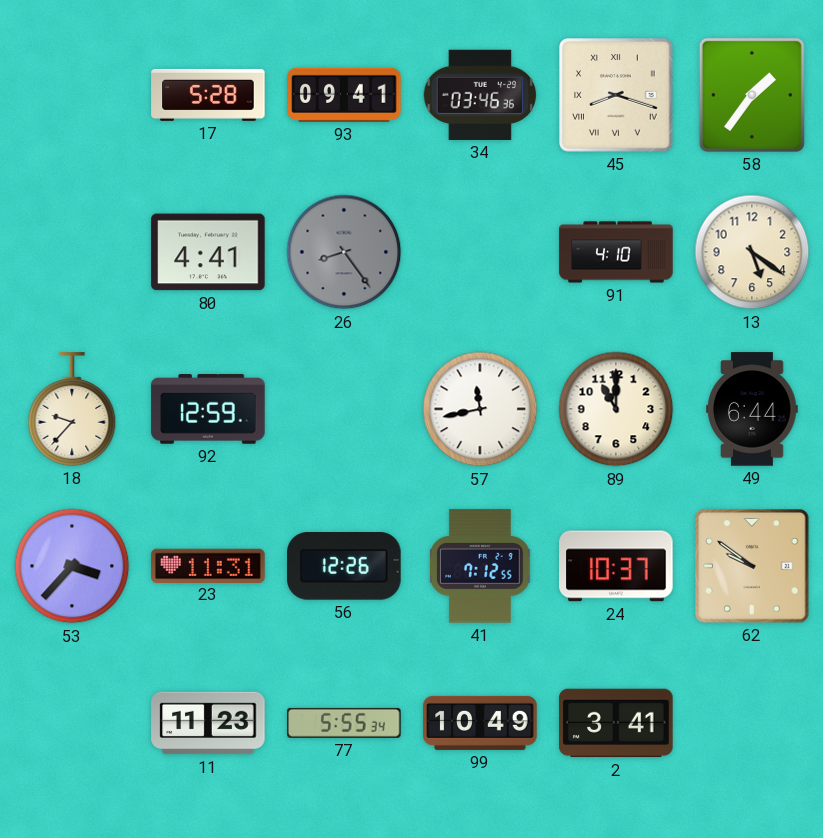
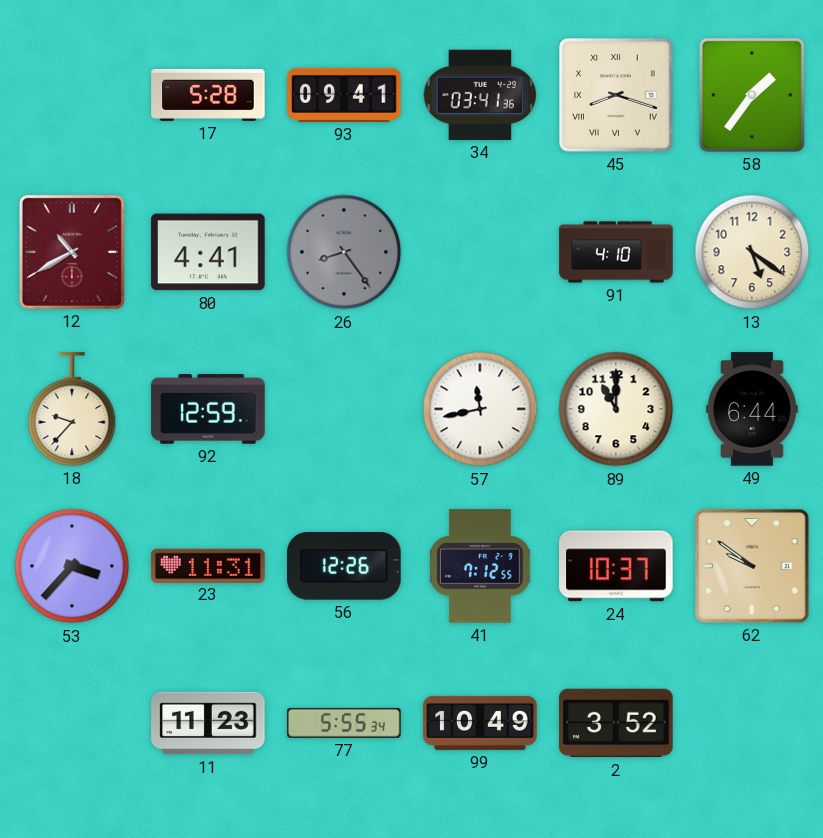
34: 03:46 -> 03:41 (480, 95)
12: none -> 10:40 (72, 252)
2: 3:41 -> 3:52 (616, 723)
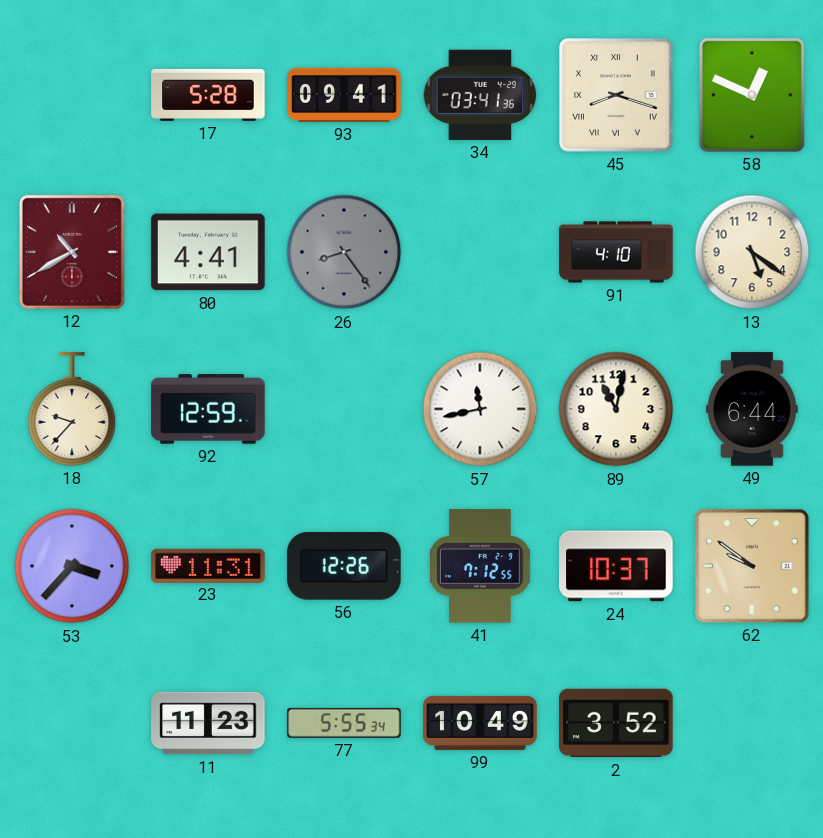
58: 1:36 -> 12:49 (752, 95)
89: 11:00 -> 11:02 (616, 409)
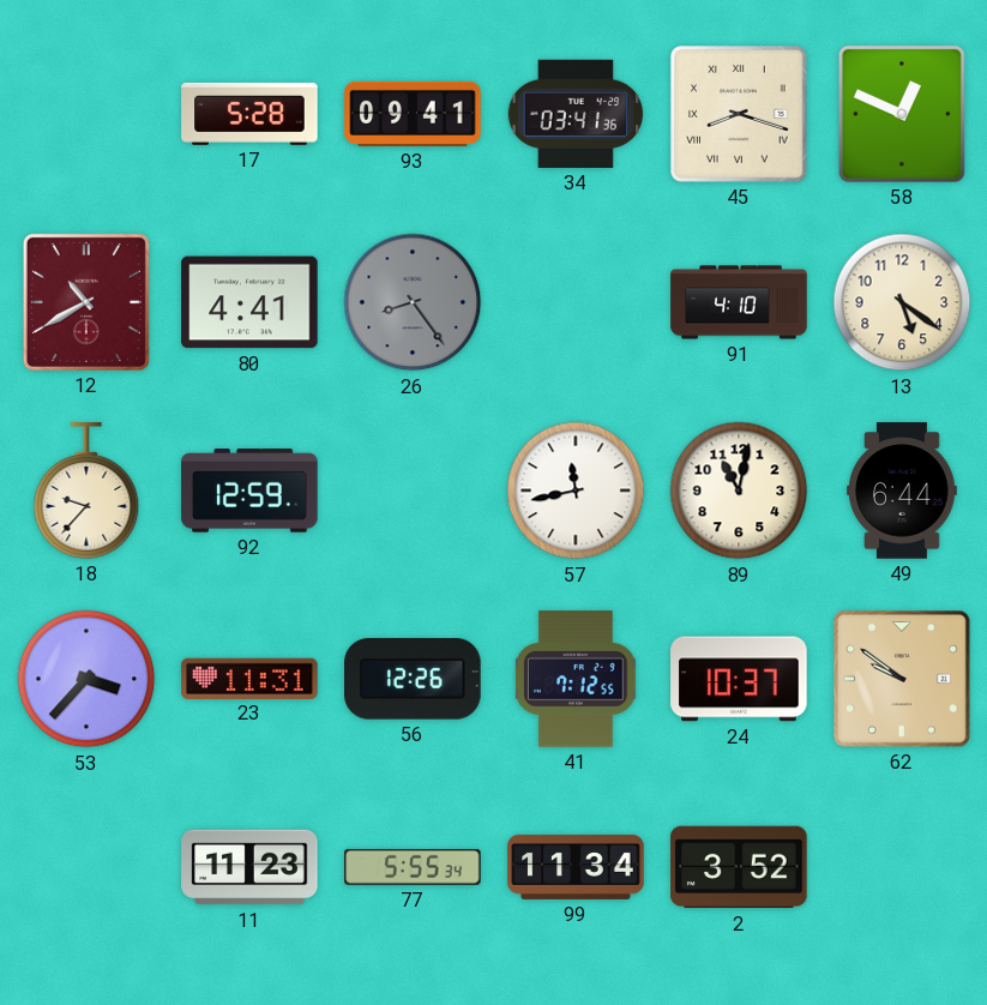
99: 10:49 -> 11:34 (576, 867)
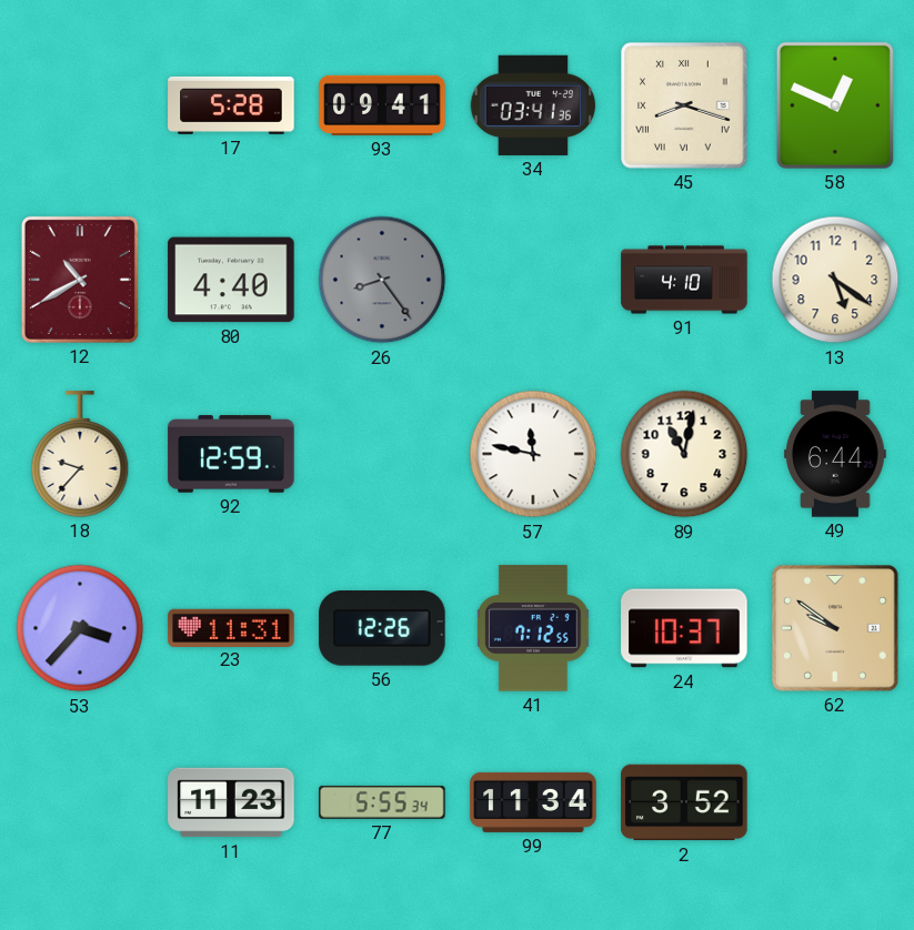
80: 4:41 -> 4:40 (231, 280)
57: 11:43 -> 11:47 (533, 454)
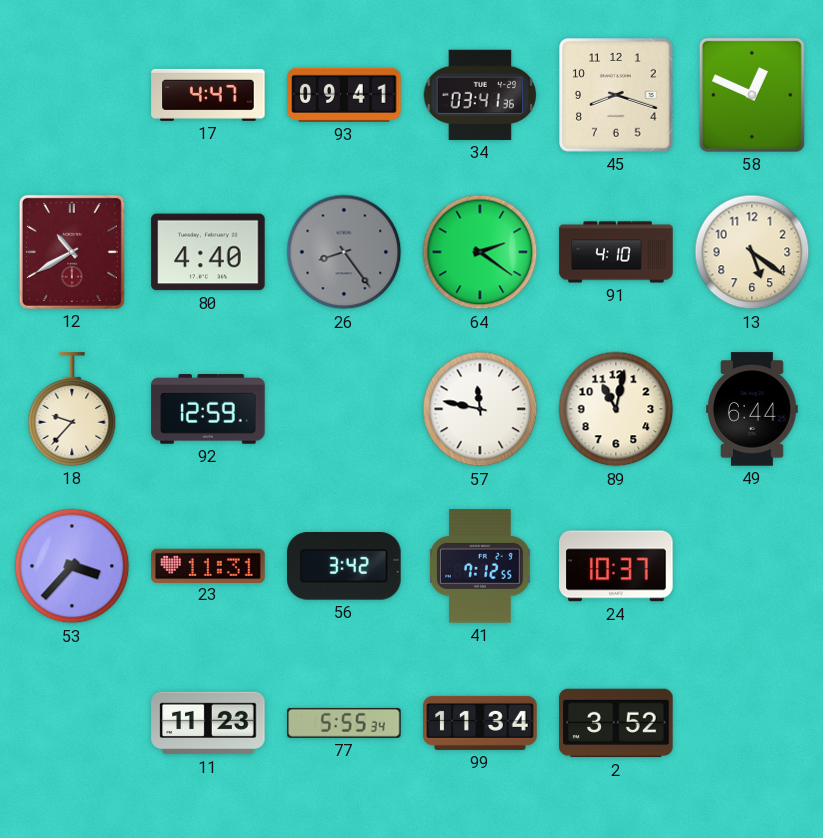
17: 5:28 -> 4:47 (208, 95)
45 numerals: Roman -> Arabic (616, 95)
64: none -> 2:21 (480, 252)
56: 12:26 -> 3:42 (344, 566)
62: 9:51 -> none (835, 628)
